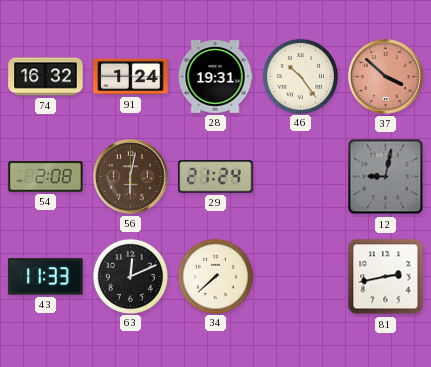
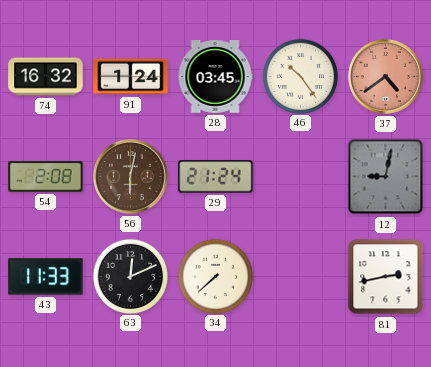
28: 19:31 -> 03:45 (215, 77)
37: 3:52 -> 4:39 (386, 77)
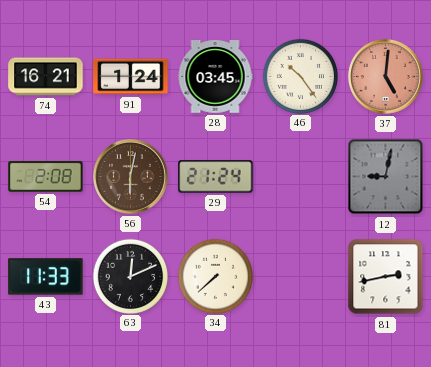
74: 16:32 -> 16:21 (46, 77)
37: 4:39 -> 5:01 (386, 77)
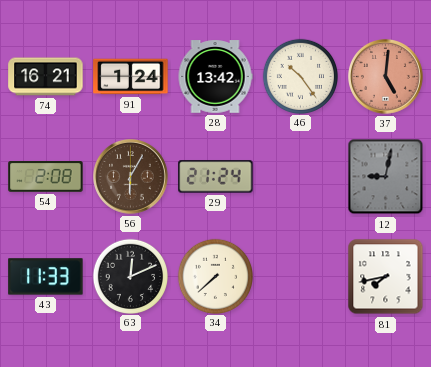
28: 03:45 -> 13:42 (215, 77)
56: 6:02 -> 6:05 (131, 177)
81: 2:43 -> 7:43 (386, 277)
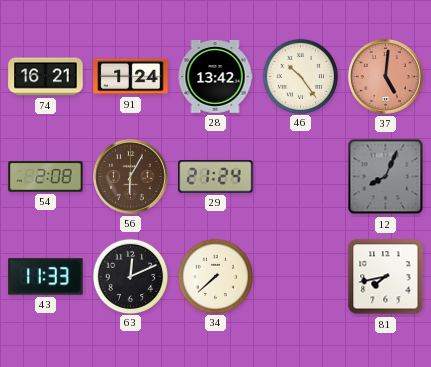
12: 9:02 -> 8:04 (386, 177)
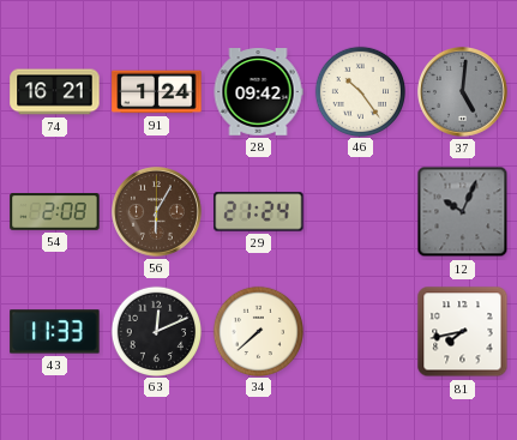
28: 13:42 -> 09:42 (258, 92)
37 dial: salmon -> grey (463, 92)
12: 8:04 -> 10:04 (463, 212)
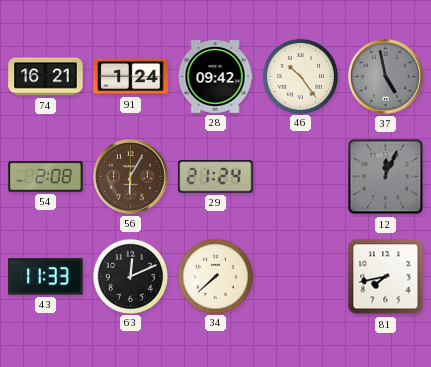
37: 5:01 -> 4:58 (386, 77)
12: 10:04 -> 12:04 (386, 177)
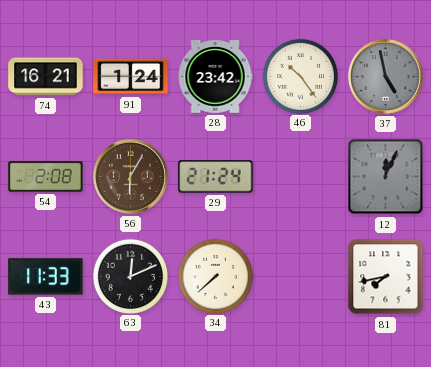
28: 09:42 -> 23:42 (215, 77)
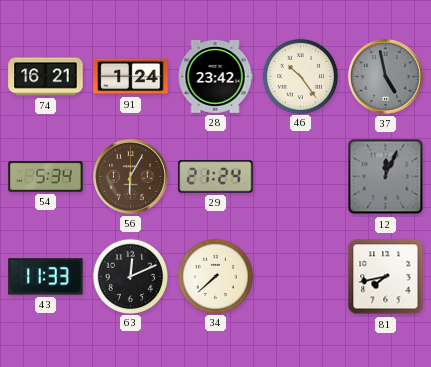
54: 2:08 -> 5:34 (46, 177)
